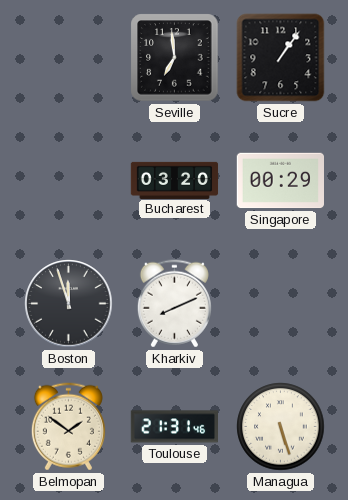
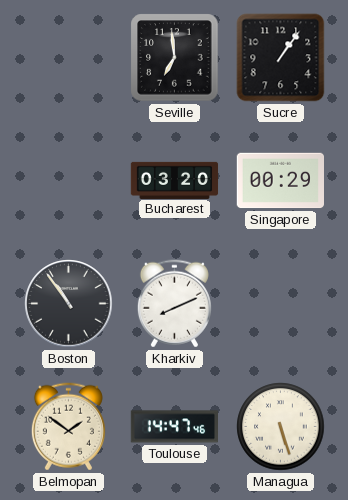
Boston: 11:57 -> 10:54 (69, 304)
Toulouse: 21:31 -> 14:47 (174, 427)
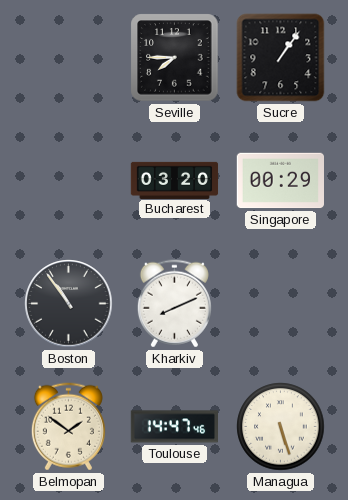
Seville: 6:59 -> 7:45 (175, 58)
